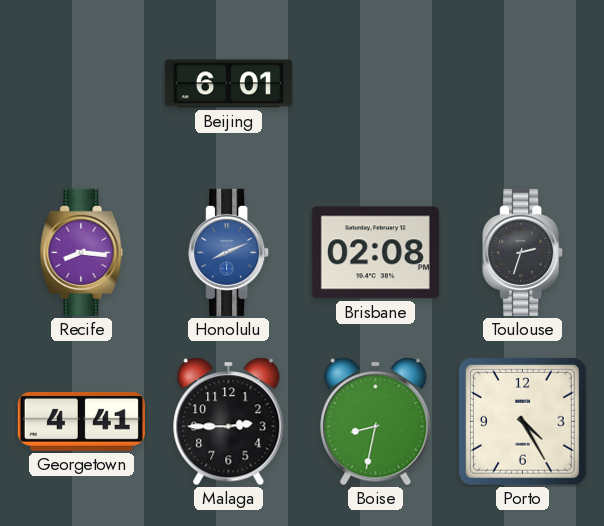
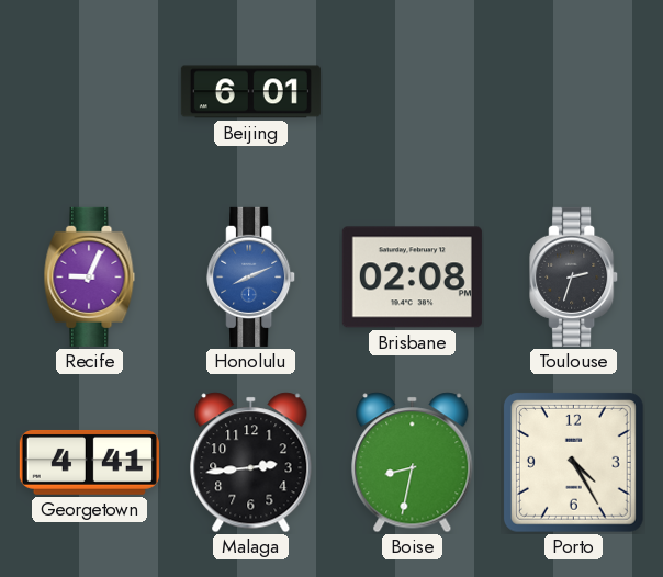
Recife: 8:16 -> 9:04 (90, 276)
Malaga: 2:45 -> 2:44 (251, 463)
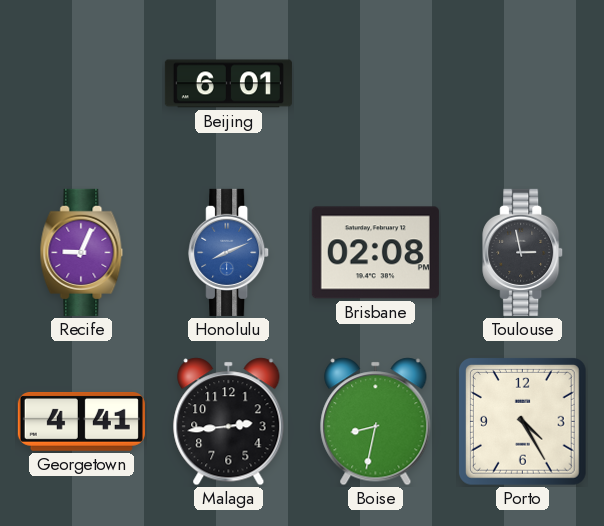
Toulouse: 2:33 -> 2:58 (523, 252)
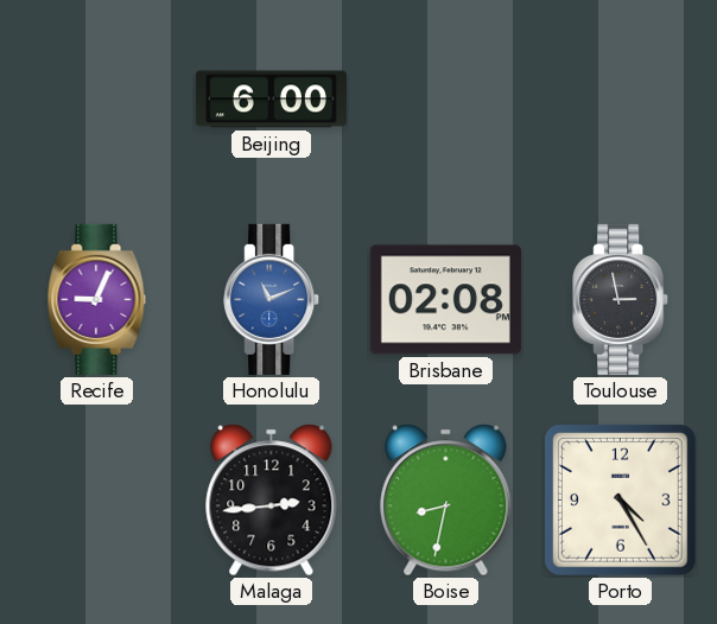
Beijing: 6:01 -> 6:00 (271, 100)
Honolulu: 8:11 -> 11:11 (272, 299)
Georgetown: 4:41 -> none (81, 421)
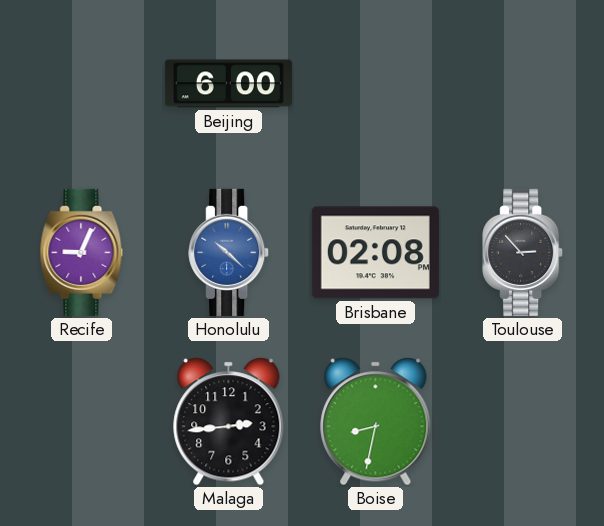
Honolulu: 11:11 -> 10:22 (229, 252)
Toulouse: 2:58 -> 2:53 (523, 252)
Porto: 4:25 -> none (621, 501)
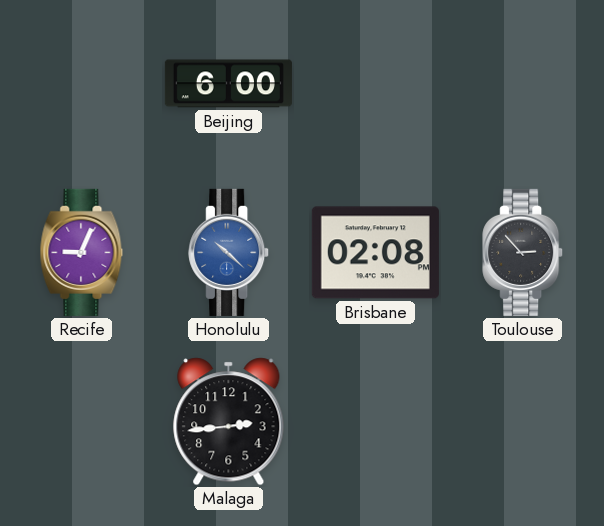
Boise: 8:32 -> none (376, 422)
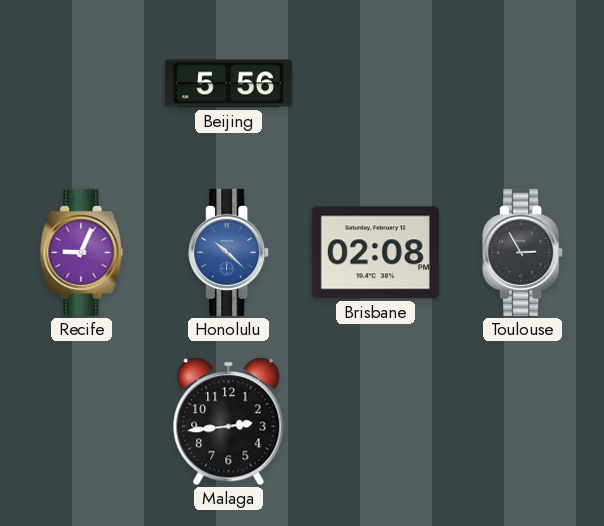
Beijing: 6:00 -> 5:56 (228, 84)
Toulouse: 2:53 -> 2:55 (523, 252)
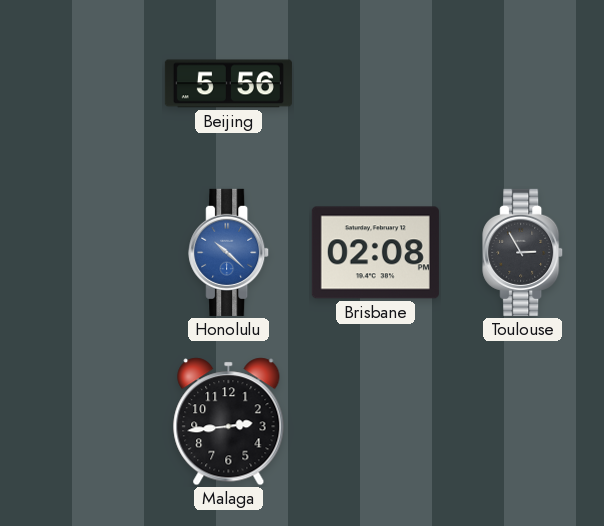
Recife: 9:04 -> none (82, 252)
